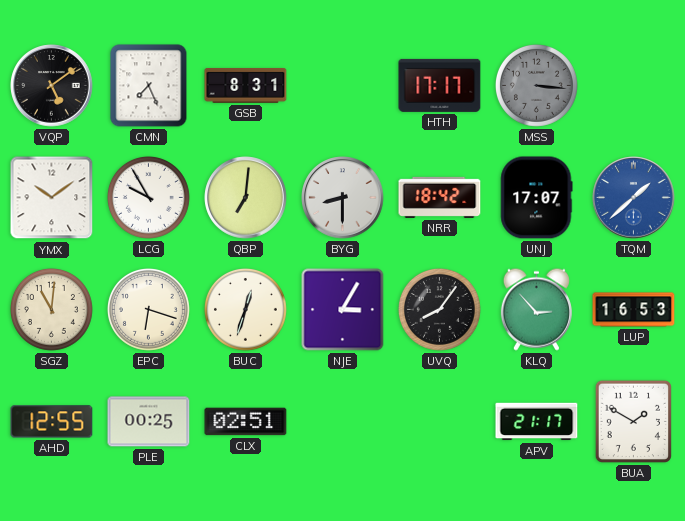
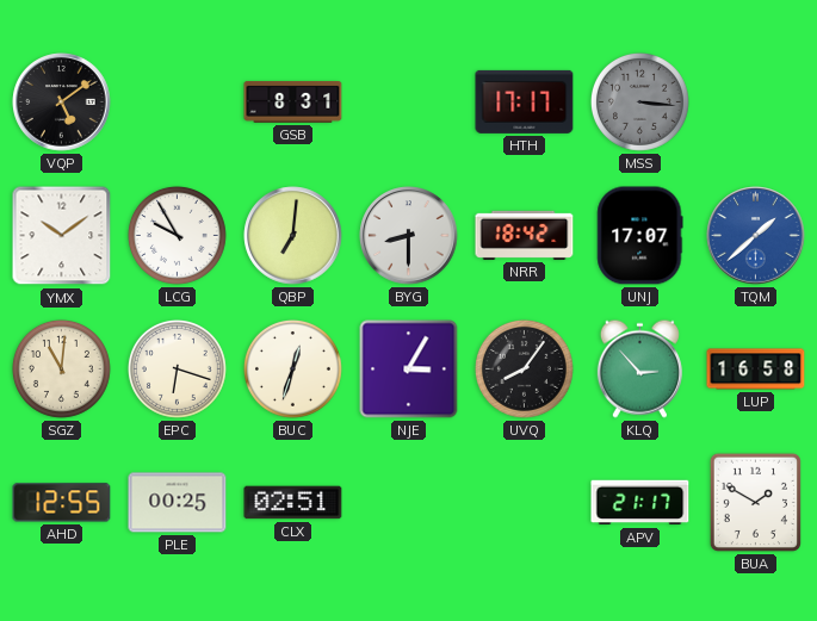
CMN: 7:26 -> none (149, 86)
LUP: 16:53 -> 16:58 (756, 370)
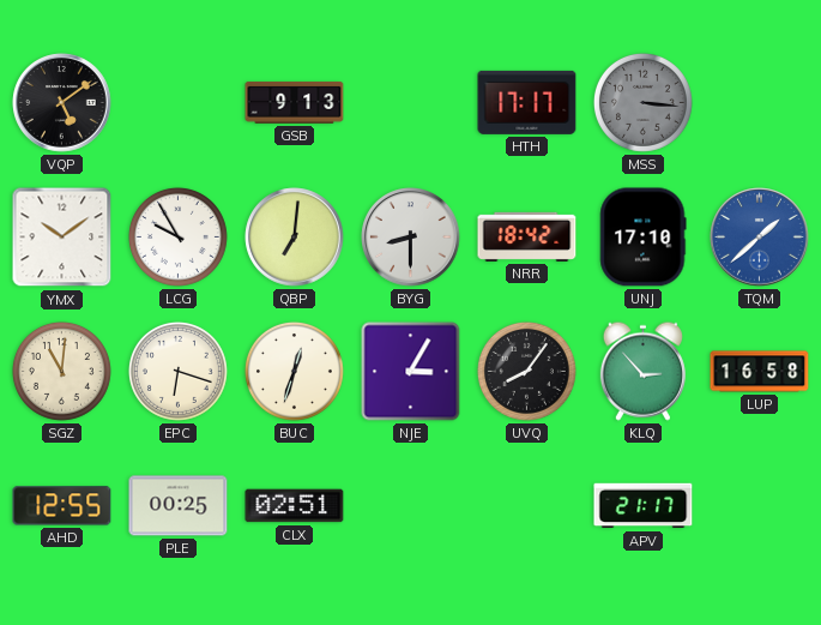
GSB: 8:31 -> 9:13 (295, 102)
UNJ: 17:07 -> 17:10 (644, 238)
BUA: 1:50 -> none (755, 502)
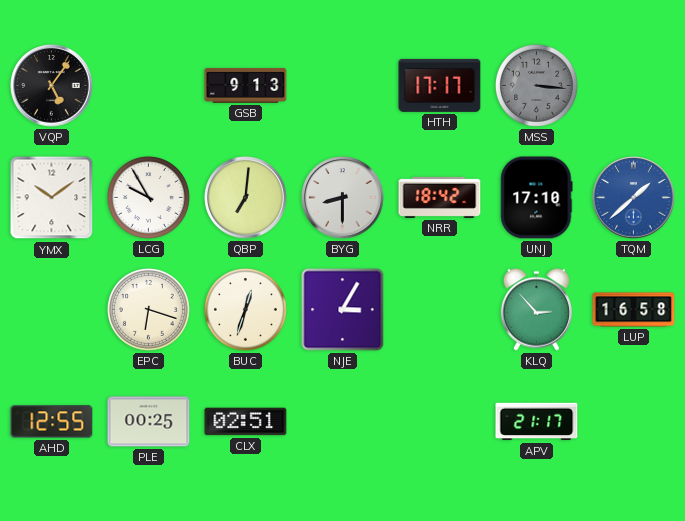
VQP: 5:09 -> 5:06 (52, 86)
SGZ: 11:01 -> none (61, 371)
UVQ: 8:06 -> none (526, 371)
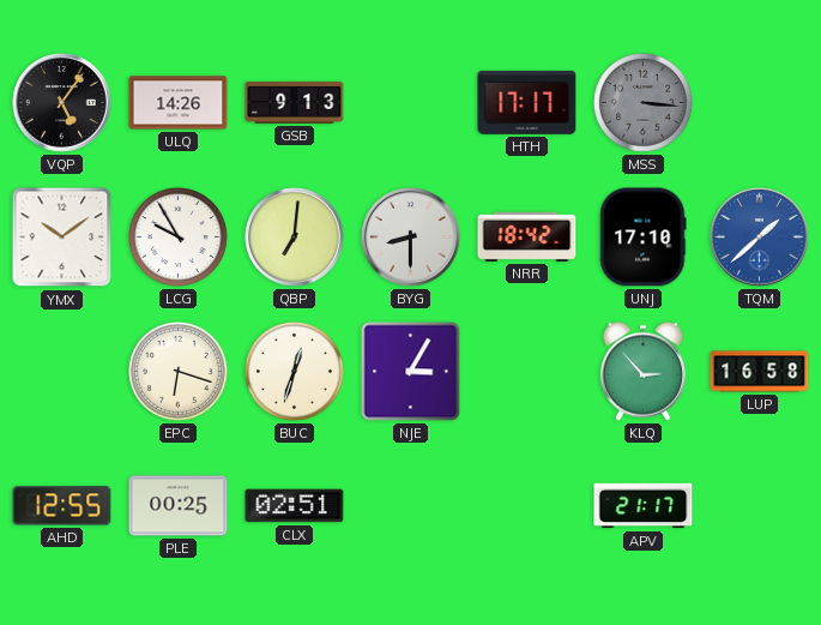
ULQ: none -> 14:26 (179, 103)
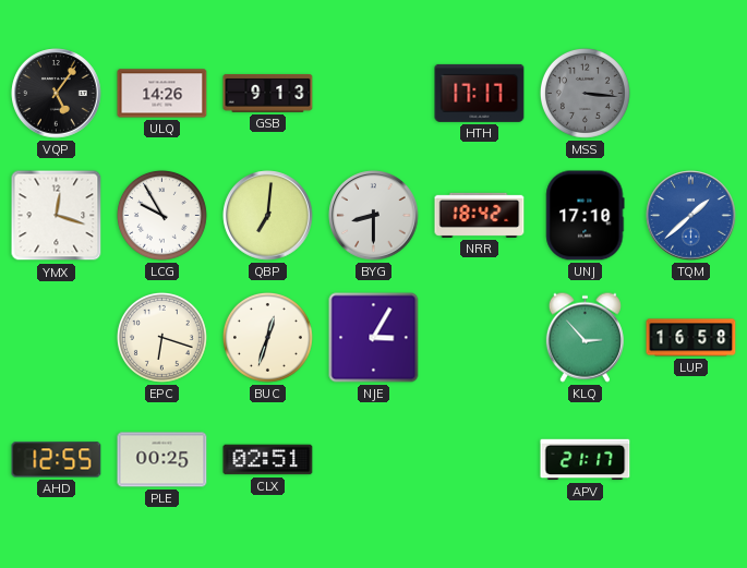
YMX: 10:09 -> 12:18 (57, 216)
